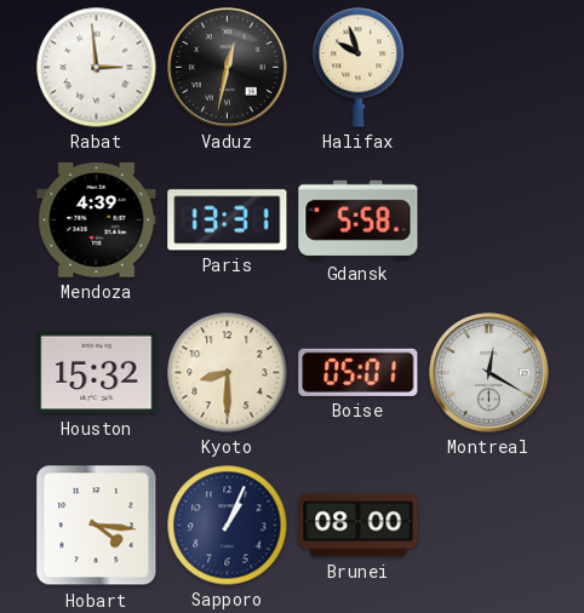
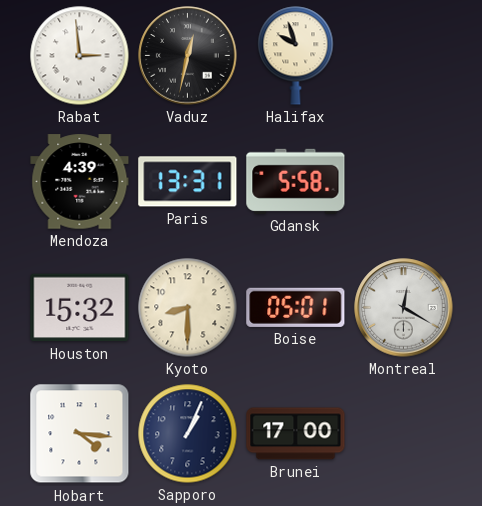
Brunei: 08:00 -> 17:00 (296, 434)
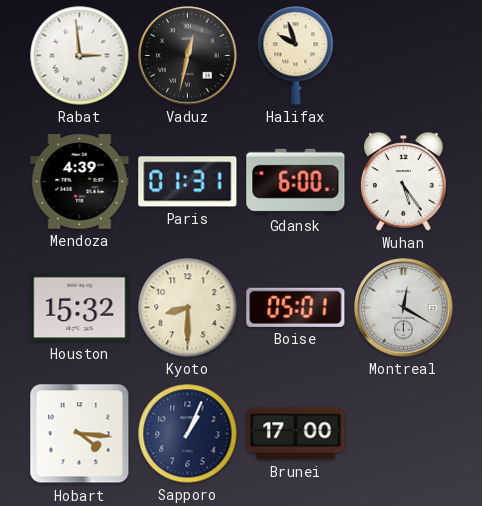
Paris: 13:31 -> 01:31 (188, 182)
Gdansk: 5:58 -> 6:00 (296, 181)
Wuhan: none -> 5:24 (404, 182)
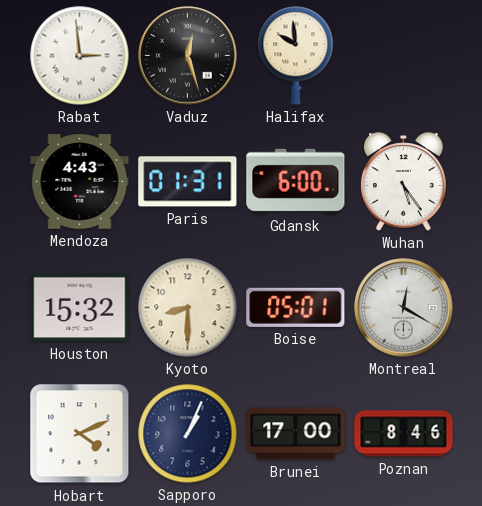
Vaduz: 12:32 -> 12:27 (188, 56)
Halifax: 9:57 -> 9:59 (296, 56)
Mendoza: 4:39 -> 4:43 (80, 182)
Hobart: 4:16 -> 4:11 (80, 434)
Poznan: none -> 8:46 (404, 434)
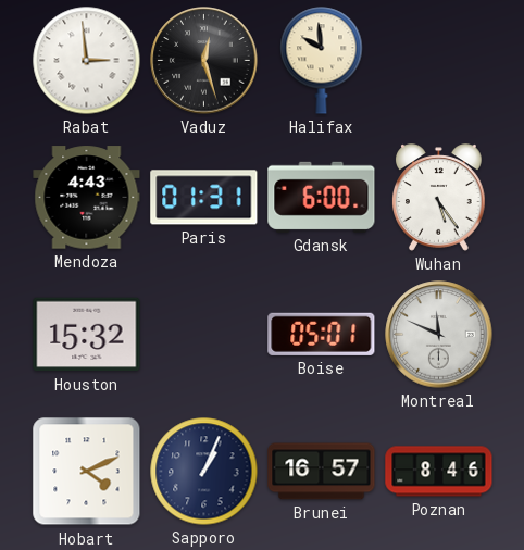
Kyoto: 8:30 -> none (188, 308)
Montreal: 12:20 -> 11:49 (439, 335)
Brunei: 17:00 -> 16:57 (322, 472)
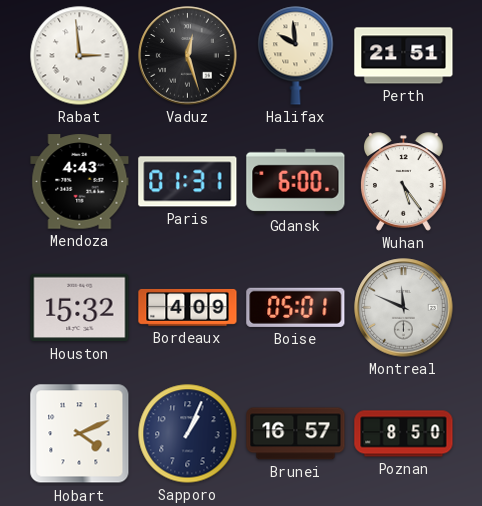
Perth: none -> 21:51 (404, 56)
Bordeaux: none -> 4:09 (188, 307)
Poznan: 8:46 -> 8:50 (404, 434)
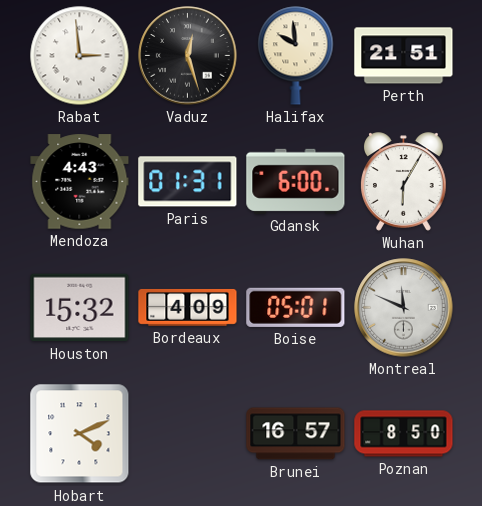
Wuhan: 5:24 -> 6:05 (404, 182)
Sapporo: 1:04 -> none (188, 434)
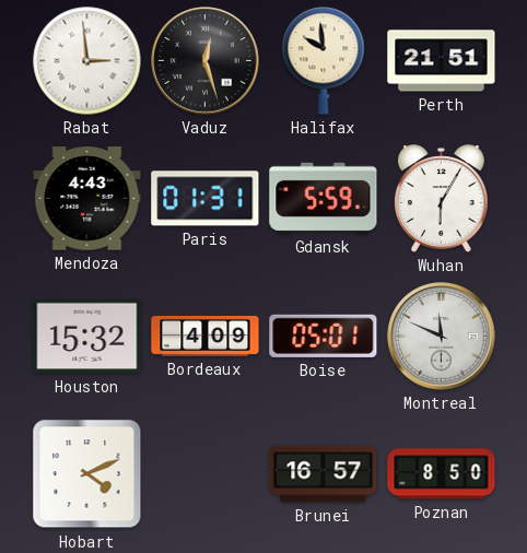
Gdansk: 6:00 -> 5:59 (324, 198)
